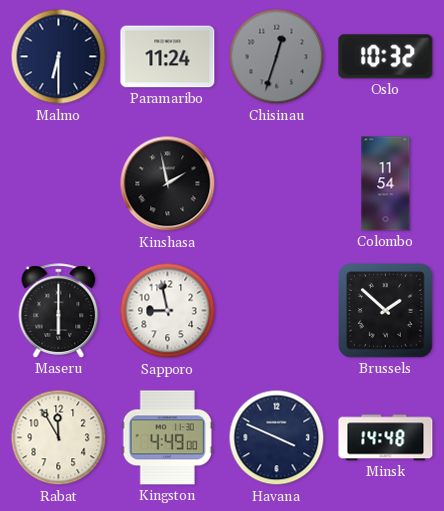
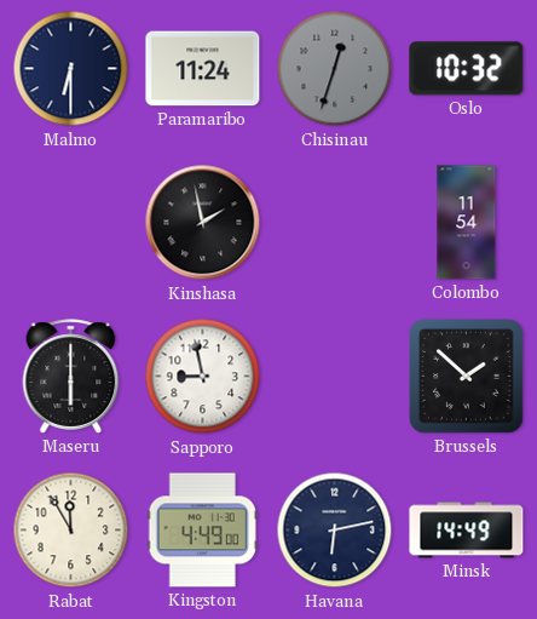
Havana: 3:49 -> 6:13 (335, 531)
Minsk: 14:48 -> 14:49 (467, 531)
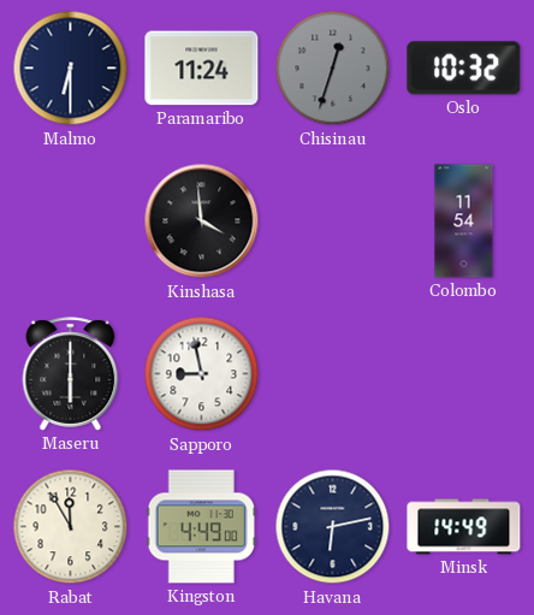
Kinshasa: 1:58 -> 3:59 (202, 221)
Brussels: 1:52 -> none (467, 377)
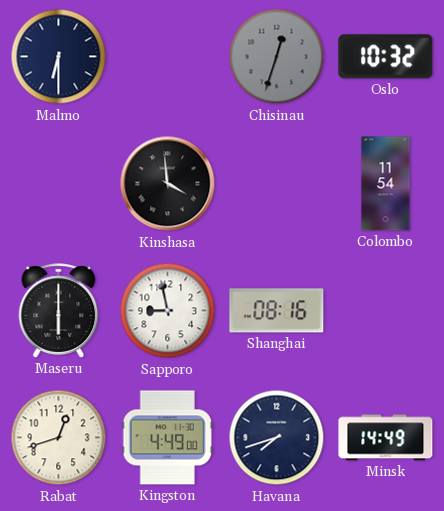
Paramaribo: 11:24 -> none (202, 69)
Shanghai: none -> 08:16 (277, 311)
Rabat: 11:55 -> 12:42 (59, 438)
Havana: 6:13 -> 7:42 (277, 438)
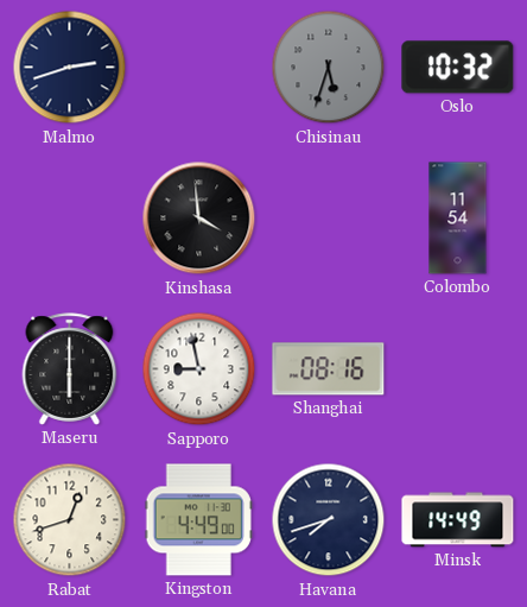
Malmo: 6:30 -> 2:42 (70, 68)
Chisinau: 12:33 -> 5:33 (329, 68)
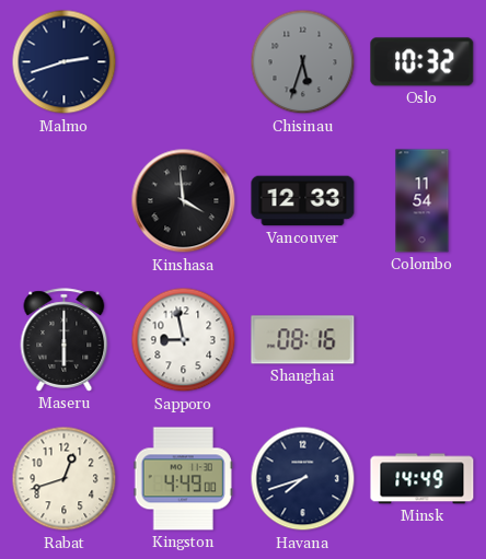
Vancouver: none -> 12:33 (303, 201)
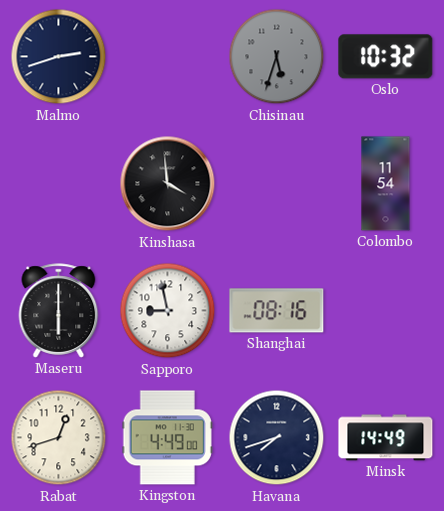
Vancouver: 12:33 -> none (303, 201)
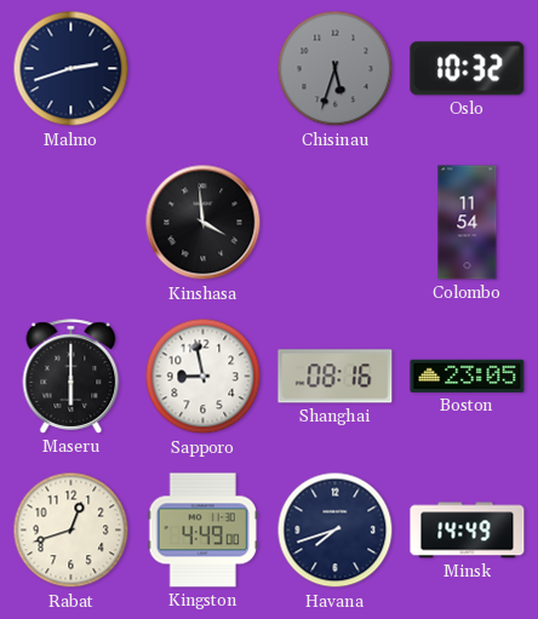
Boston: none -> 23:05 (468, 376)
